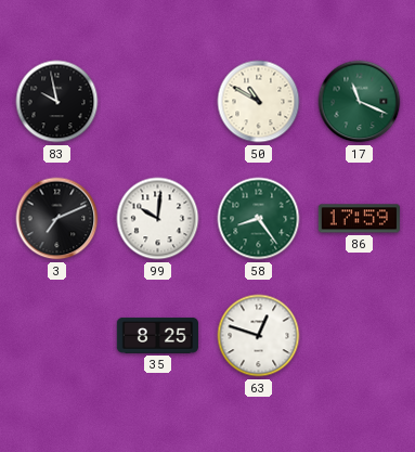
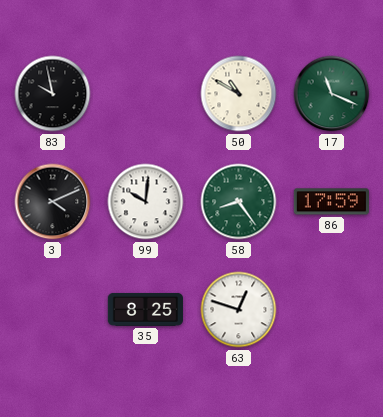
3: 7:11 -> 4:11 (53, 202)
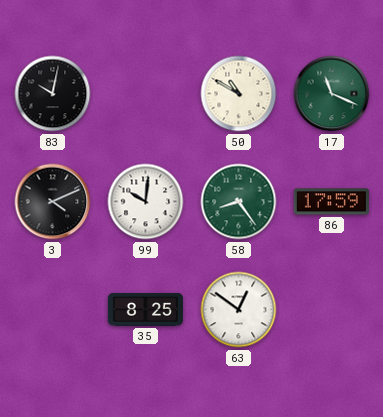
83: 9:58 -> 10:02 (53, 94)
63: 12:48 -> 12:51 (239, 310)
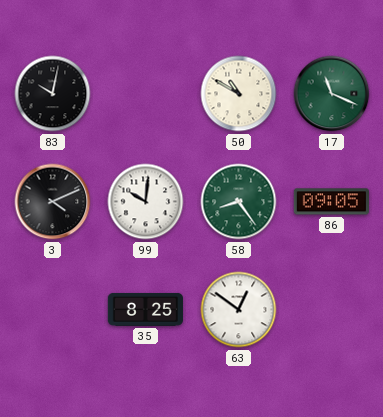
86: 17:59 -> 09:05 (331, 202)
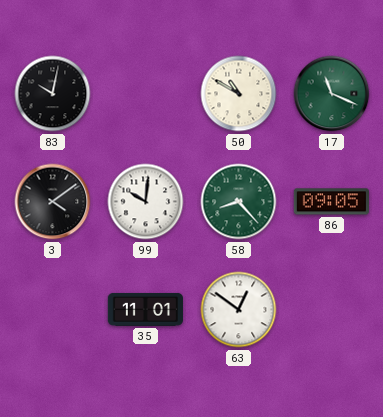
3: 4:11 -> 4:09 (53, 202)
58: 8:24 -> 8:23 (239, 202)
35: 8:25 -> 11:01 (145, 309)
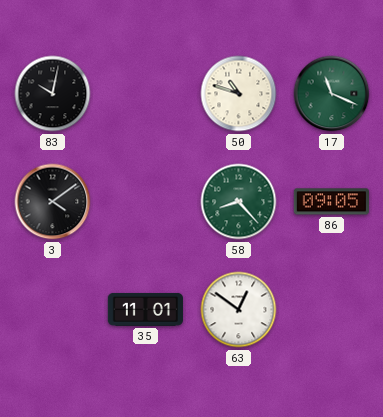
50: 10:50 -> 10:48 (239, 94)
99: 10:01 -> none (146, 202)
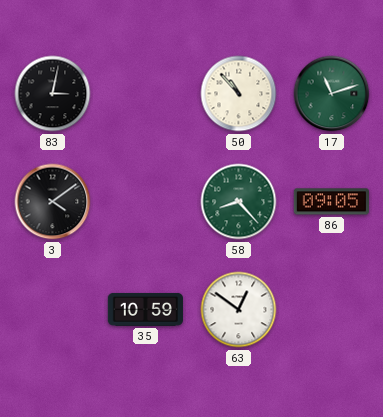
83: 10:02 -> 3:02 (53, 94)
50: 10:48 -> 10:53 (239, 94)
17: 11:19 -> 11:12 (332, 94)
35: 11:01 -> 10:59 (145, 309)
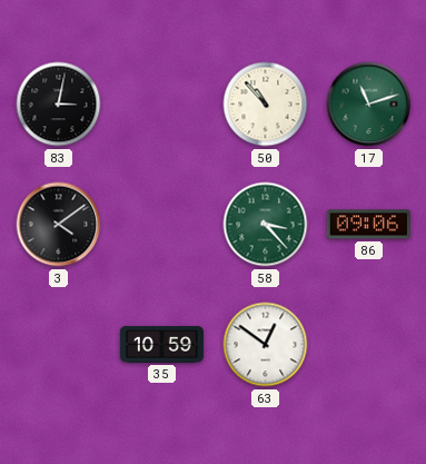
58: 8:23 -> 3:23 (266, 225)
86: 09:05 -> 09:06 (368, 225)
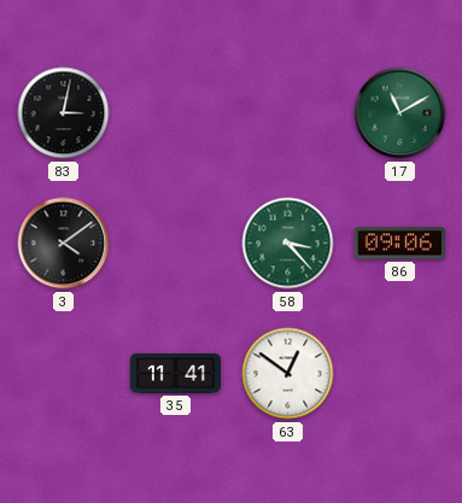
50: 10:53 -> none (266, 105)
17: 11:12 -> 11:10 (400, 113)
35: 10:59 -> 11:41 (175, 373)
